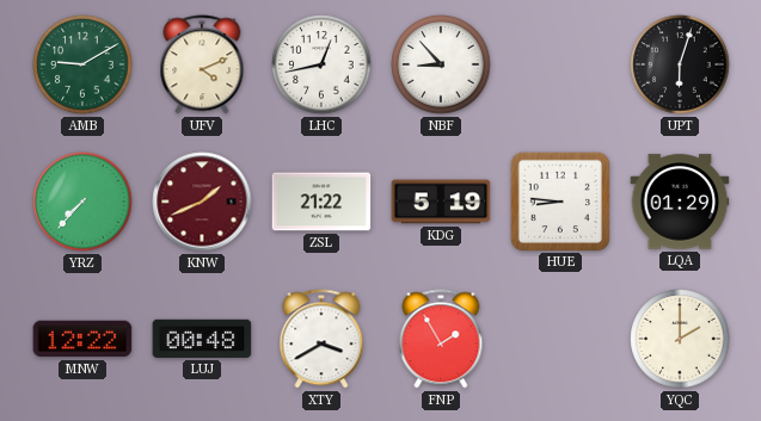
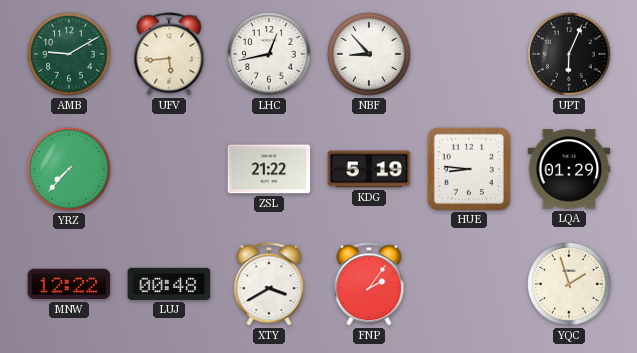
UFV: 4:11 -> 5:44 (169, 54)
UPT: 6:03 -> 6:04 (569, 54)
KNW: 1:41 -> none (202, 202)
FNP: 1:55 -> 2:06 (369, 284)
YQC: 2:00 -> 1:57 (569, 284)
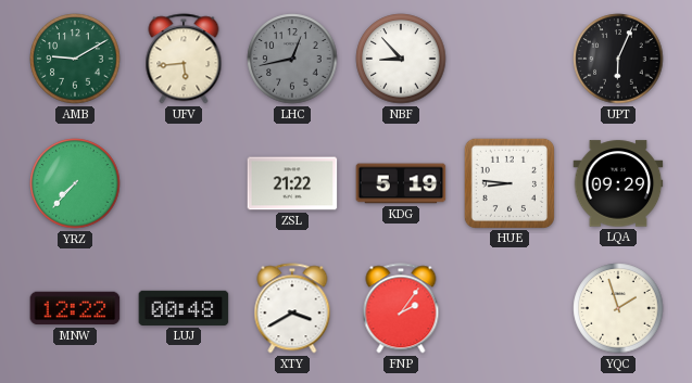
LHC dial: white -> grey (292, 59)
LQA: 01:29 -> 09:29 (618, 183)
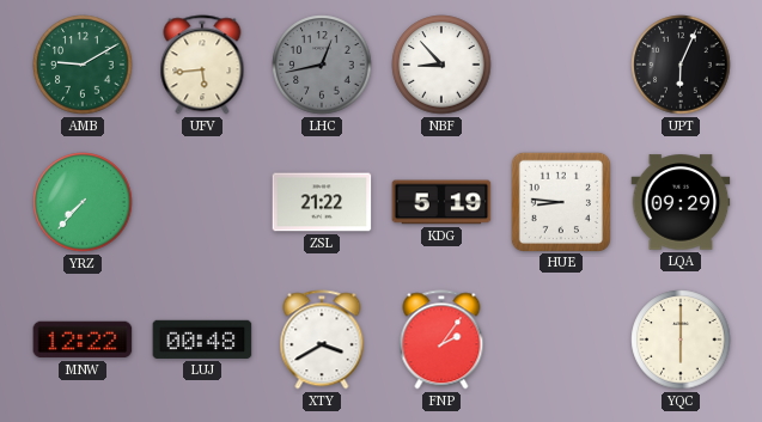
YQC: 1:57 -> 6:00 (681, 340)
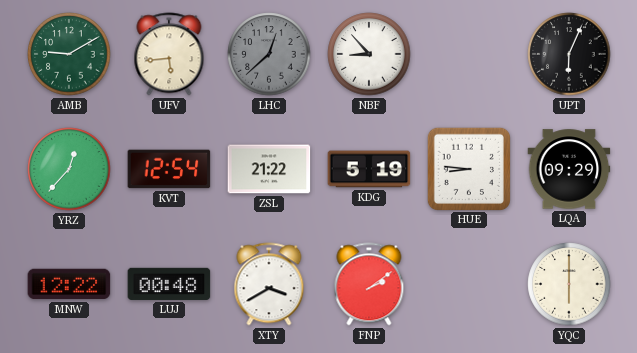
LHC: 12:43 -> 12:38 (269, 54)
YRZ: 7:37 -> 12:37 (69, 169)
KVT: none -> 12:54 (169, 169)
FNP: 2:06 -> 2:09 (369, 284)
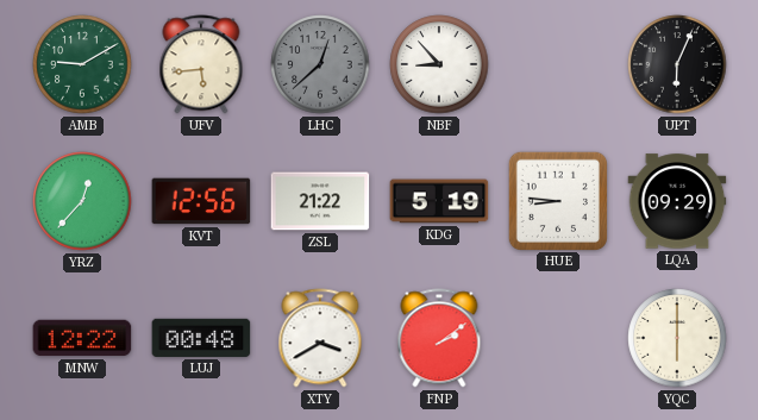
KVT: 12:54 -> 12:56 (201, 201)
